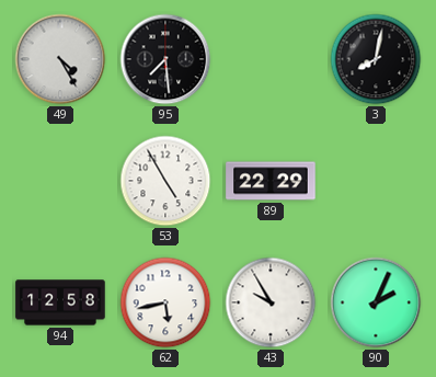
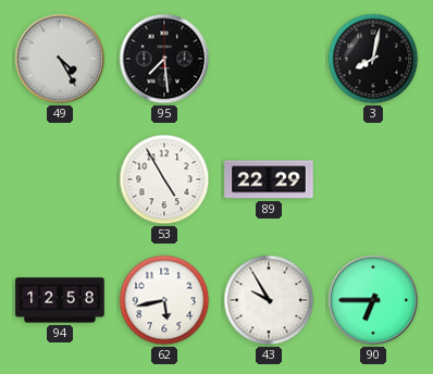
90: 2:04 -> 6:45 (373, 300)
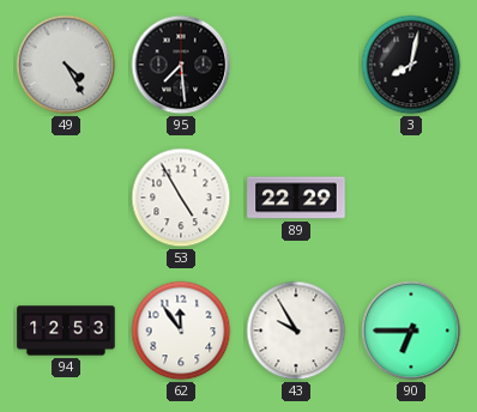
94: 12:58 -> 12:53 (66, 331)
62: 5:43 -> 11:54 (181, 331)
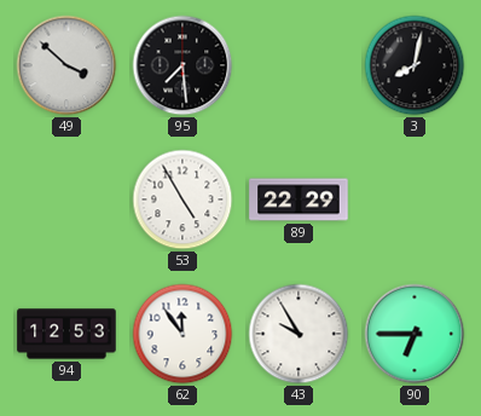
49: 4:25 -> 3:52 (66, 65)
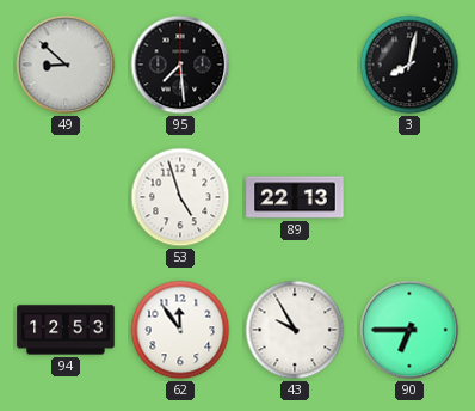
49: 3:52 -> 8:52 (66, 65)
53: 4:55 -> 4:57 (180, 197)
89: 22:29 -> 22:13 (295, 197)
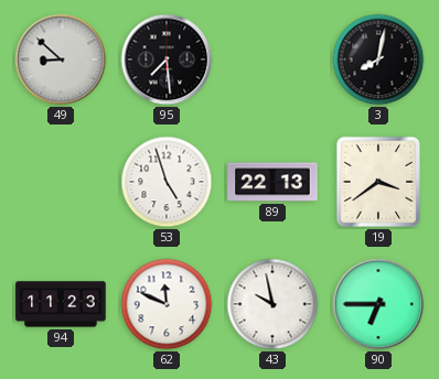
19: none -> 3:39 (378, 182)
94: 12:53 -> 11:23 (61, 304)
62: 11:54 -> 11:49 (167, 304)
43: 9:55 -> 9:58 (272, 304)
